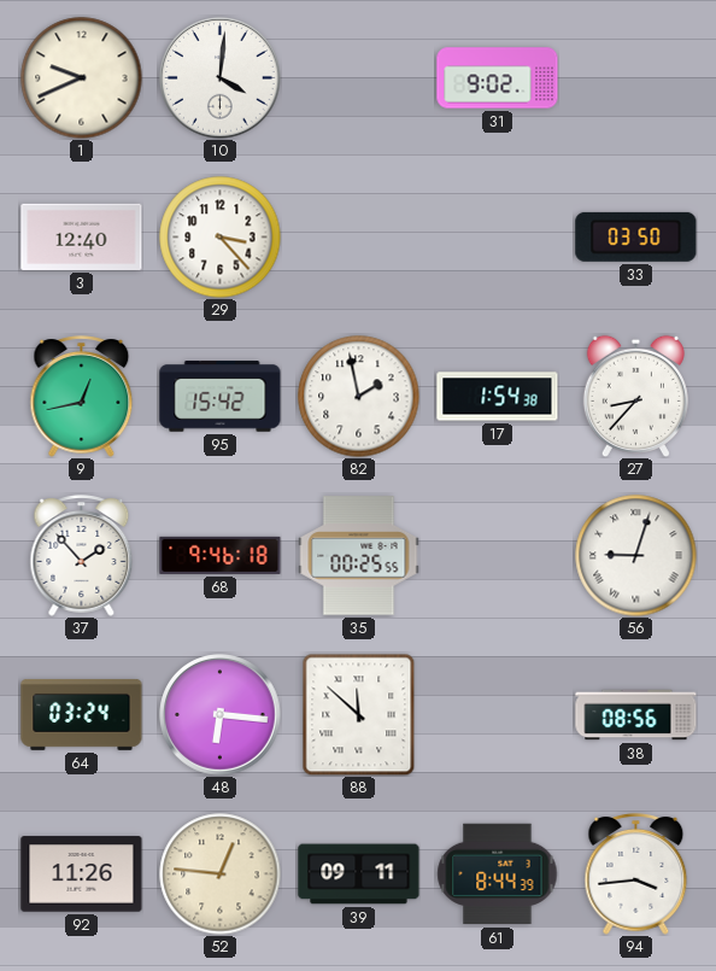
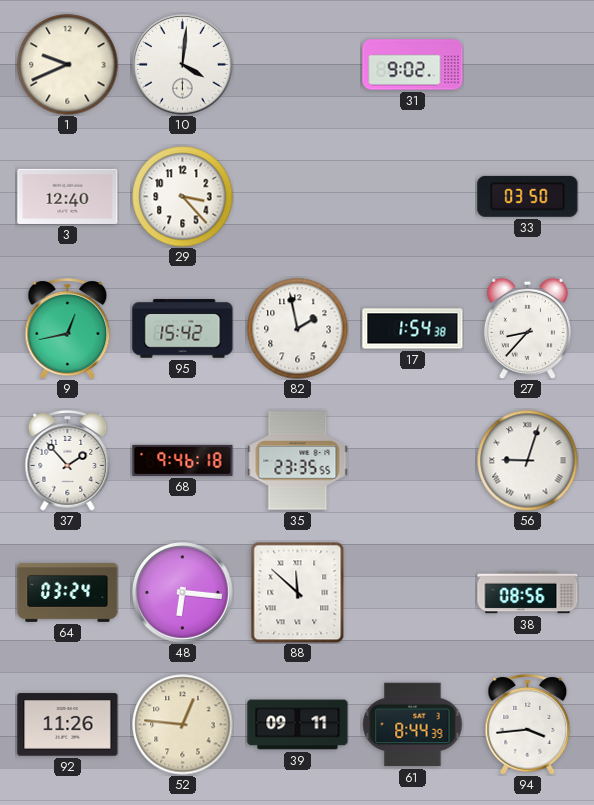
35: 00:25 -> 23:35 (298, 461)
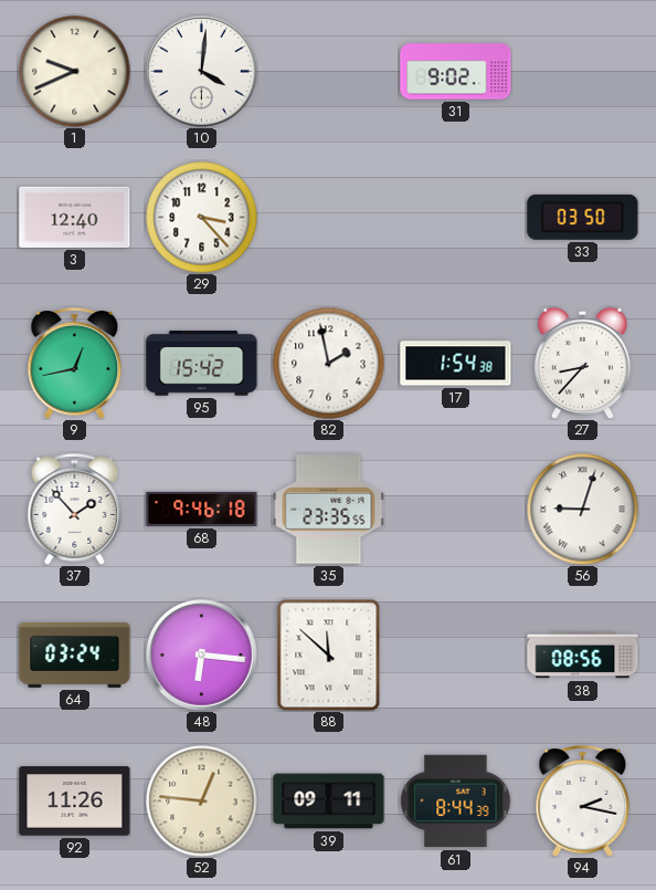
94: 3:44 -> 2:17 (583, 802)
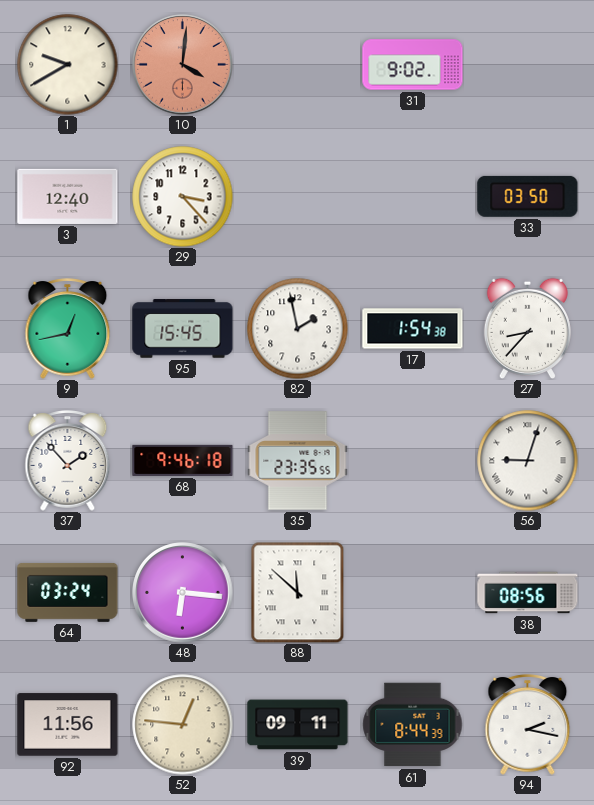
1: 9:41 -> 9:40 (68, 65)
10 dial: white -> salmon (183, 65)
95: 15:42 -> 15:45 (183, 329)
92: 11:26 -> 11:56 (68, 725)
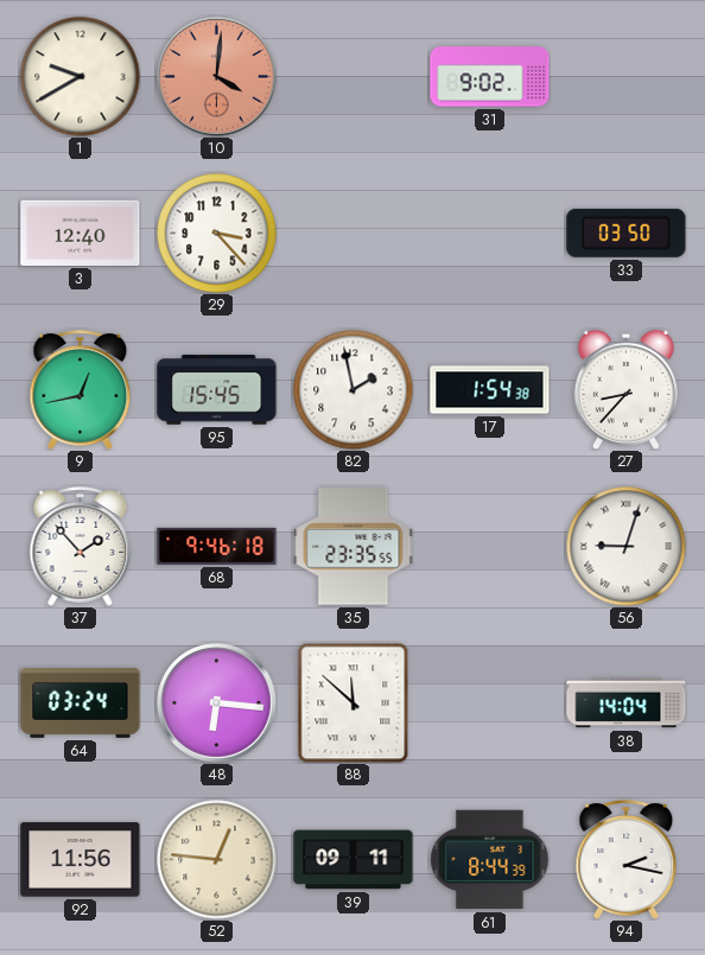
38: 08:56 -> 14:04 (627, 703)
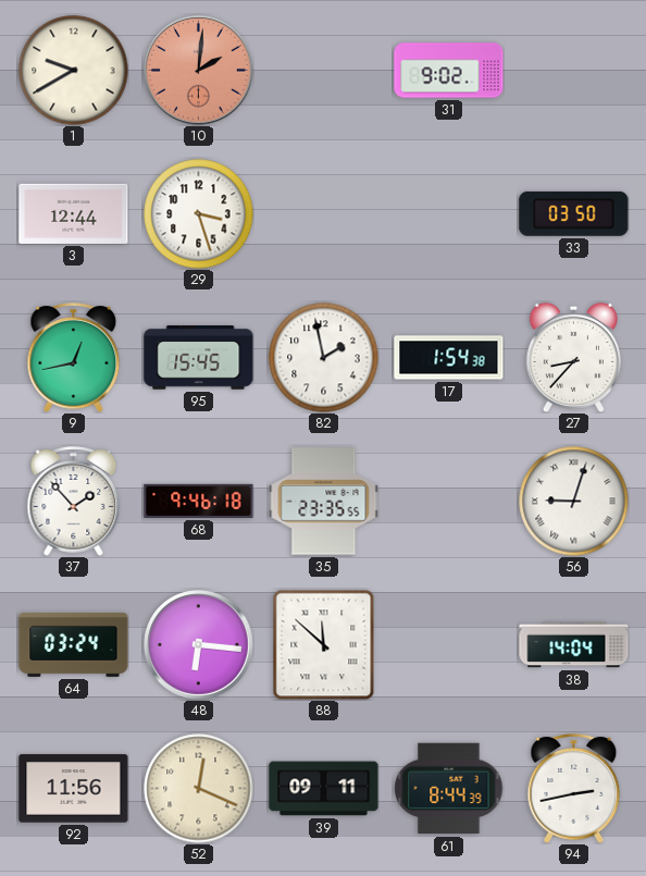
10: 4:01 -> 2:01 (199, 71)
3: 12:40 -> 12:44 (74, 213)
29: 3:23 -> 3:27 (199, 214)
52: 12:46 -> 12:19 (199, 789)
94: 2:17 -> 2:43 (574, 789)
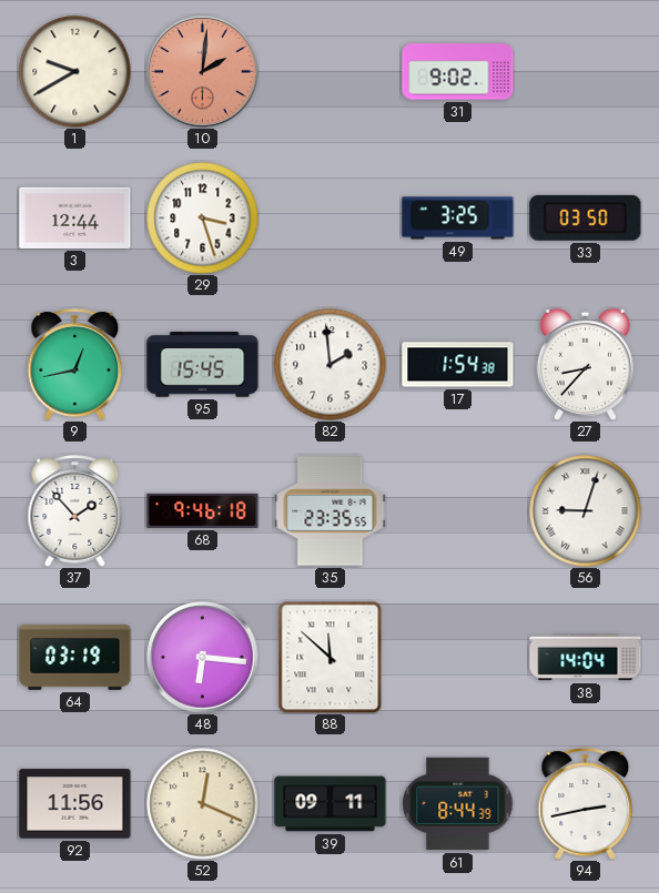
49: none -> 3:25 (458, 219)
82: 1:58 -> 1:59 (331, 365)
64: 03:24 -> 03:19 (75, 657)
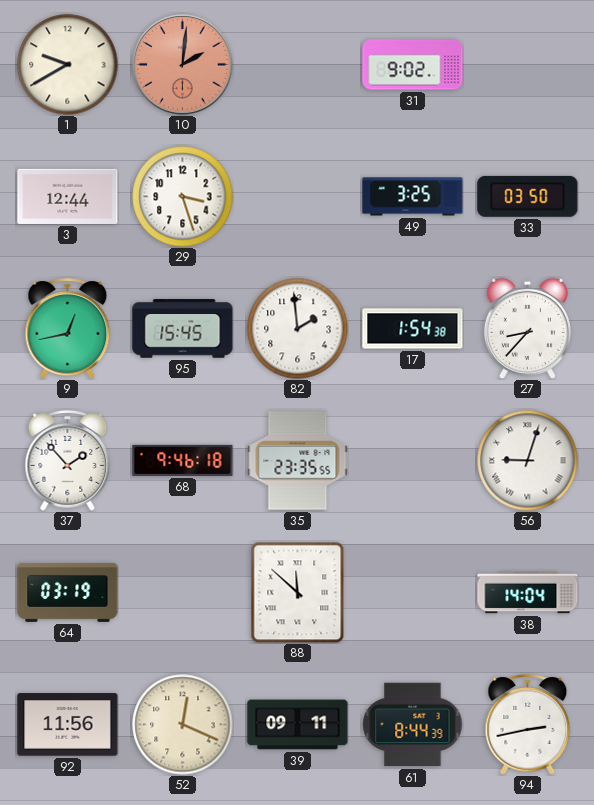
48: 6:16 -> none (203, 658)
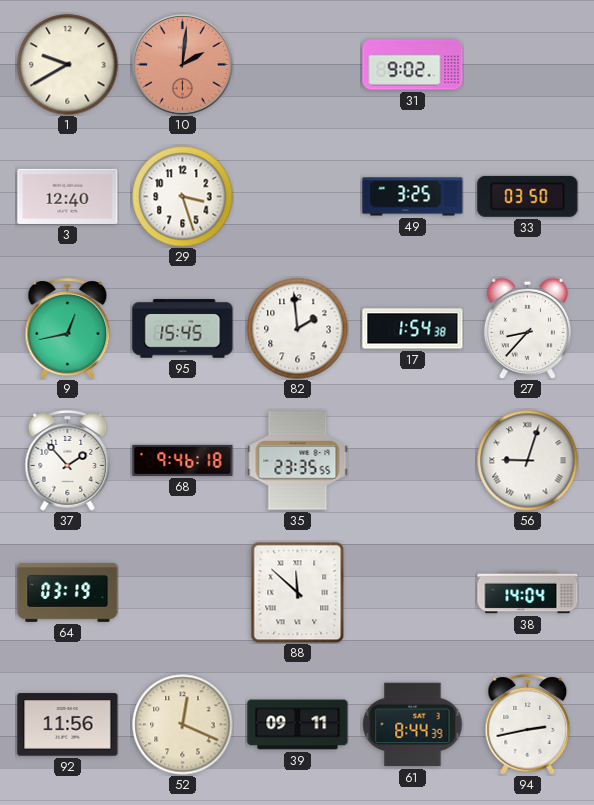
3: 12:44 -> 12:40 (68, 196)
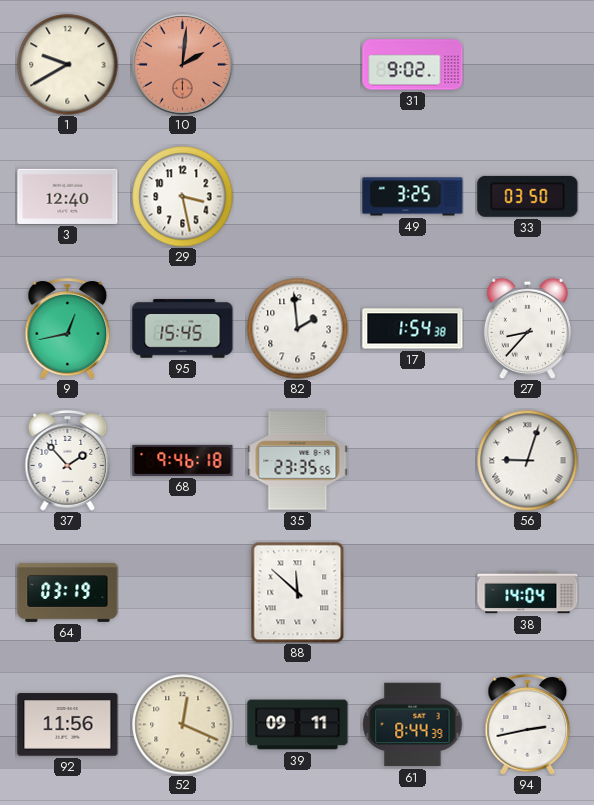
29: 3:27 -> 3:28 (183, 197)
